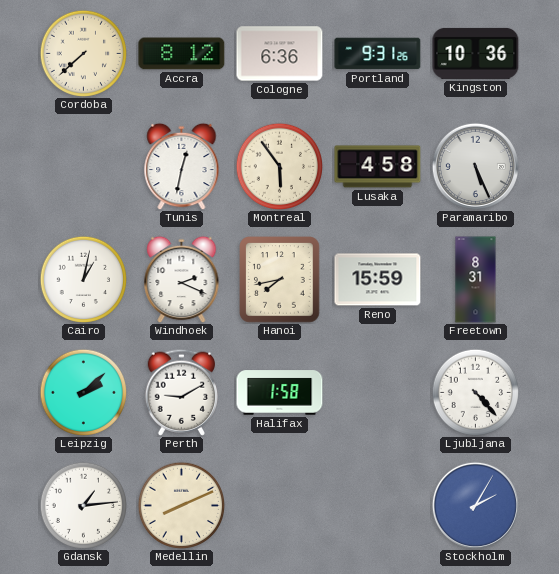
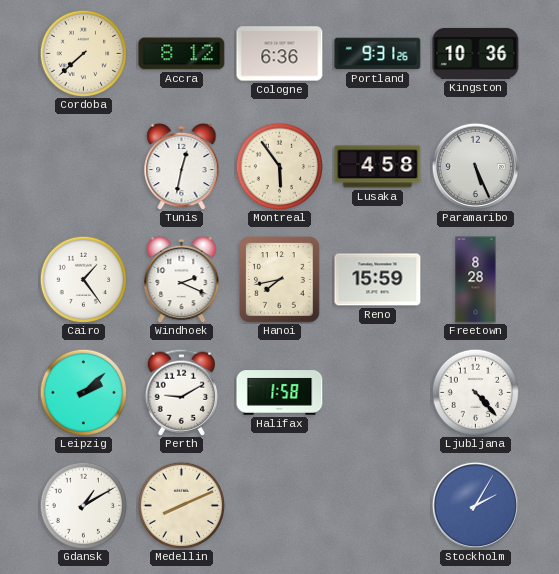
Cairo: 1:02 -> 1:24 (83, 279)
Freetown: 8:31 -> 8:28 (476, 280)
Gdansk: 1:14 -> 1:10 (83, 505)
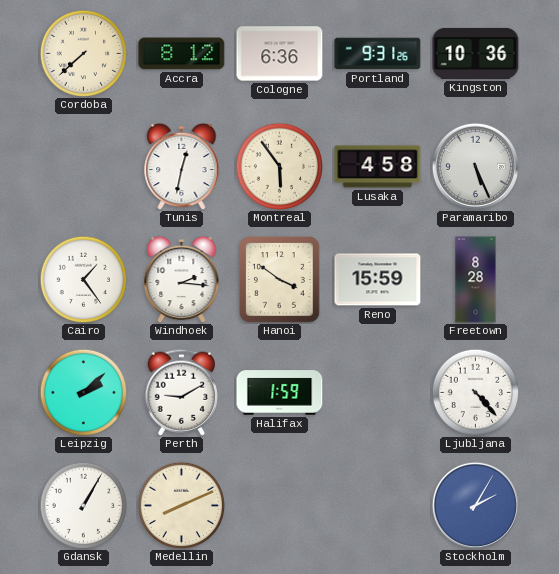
Windhoek: 2:19 -> 2:16 (182, 279)
Hanoi: 7:43 -> 3:51 (280, 280)
Halifax: 1:58 -> 1:59 (280, 393)
Gdansk: 1:10 -> 1:05 (83, 505)
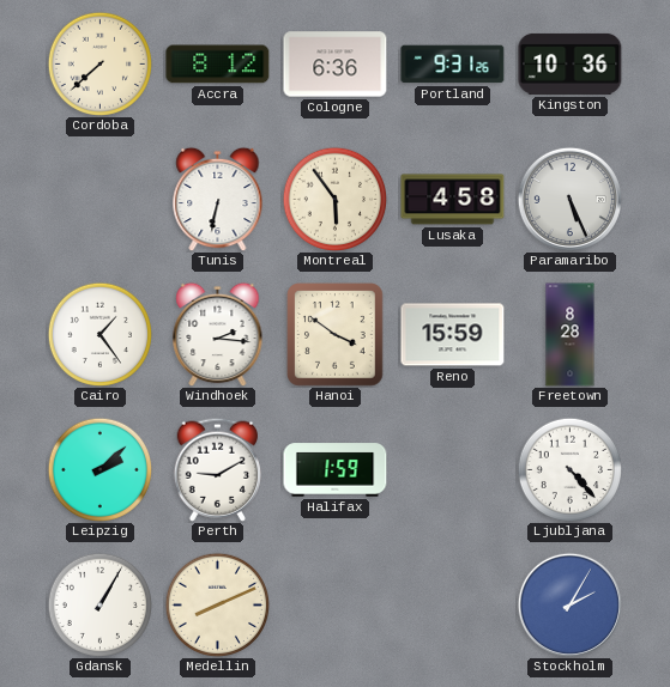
Tunis: 12:32 -> 6:32 (218, 199)
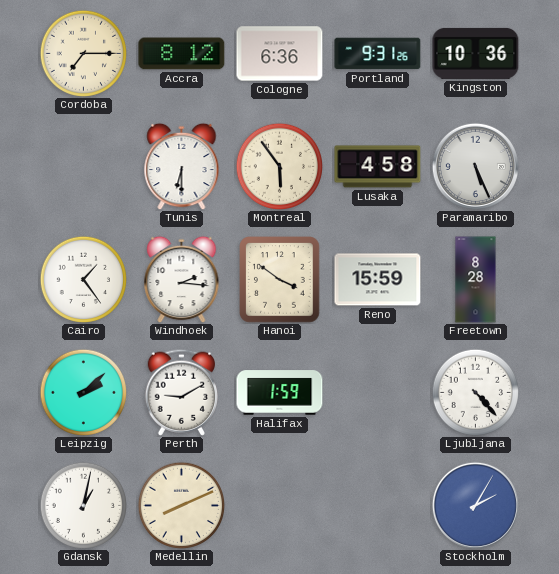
Cordoba: 7:38 -> 7:15 (83, 53)
Tunis: 6:32 -> 6:30 (182, 166)
Gdansk: 1:05 -> 1:02 (83, 505)
